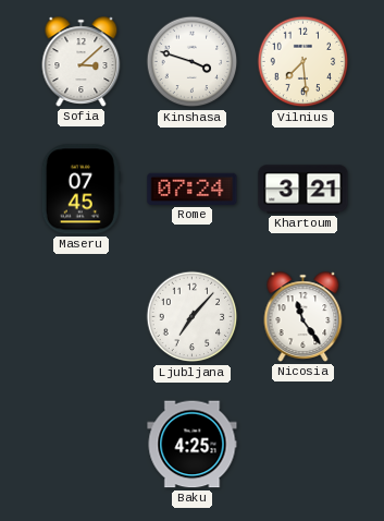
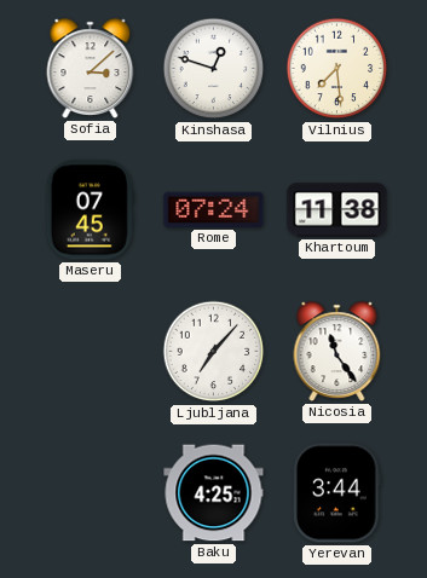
Kinshasa: 3:48 -> 12:48 (214, 69)
Khartoum: 3:21 -> 11:38 (337, 210)
Yerevan: none -> 3:44 (337, 493)
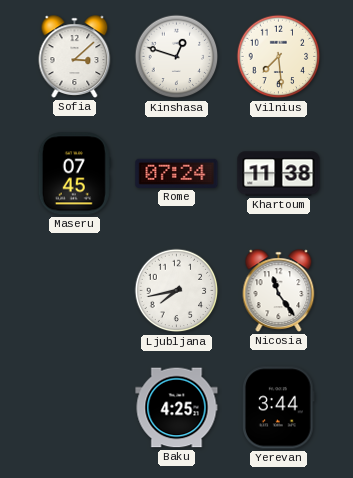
Ljubljana: 7:07 -> 7:43 (177, 291)
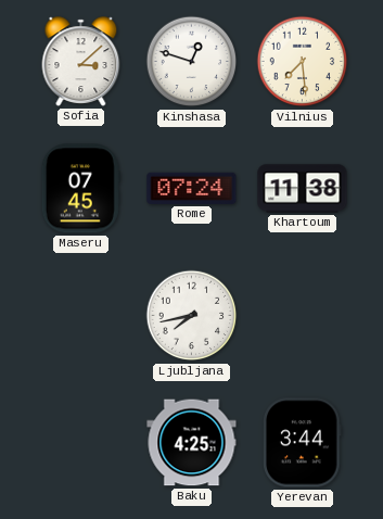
Nicosia: 11:24 -> none (279, 291)
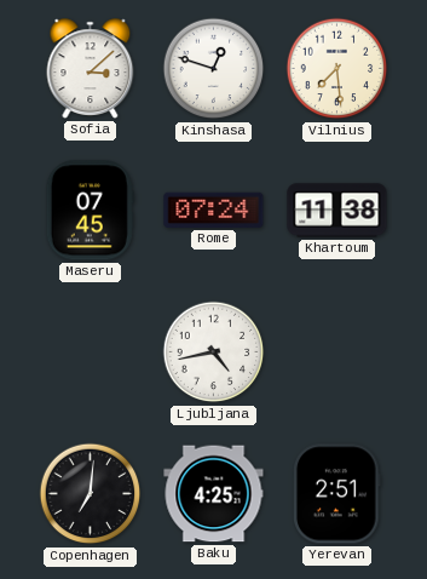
Ljubljana: 7:43 -> 4:43 (214, 352)
Copenhagen: none -> 7:01 (91, 494)
Yerevan: 3:44 -> 2:51 (337, 494)
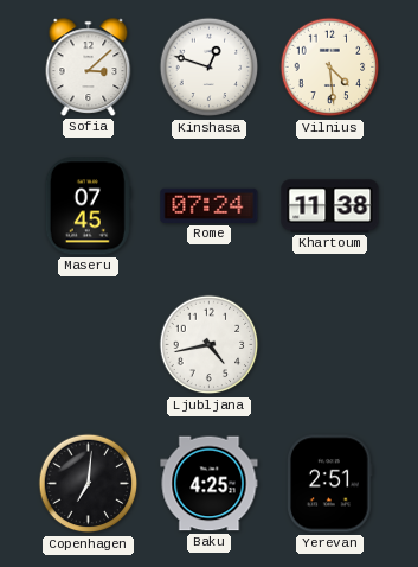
Vilnius: 7:29 -> 4:29 (330, 68)
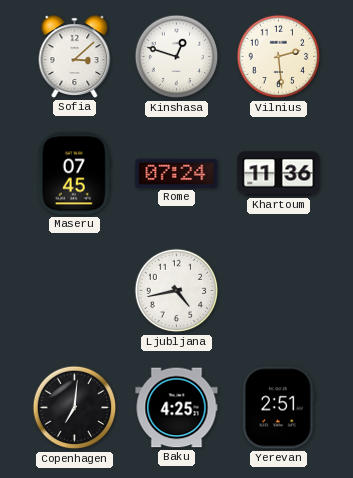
Vilnius: 4:29 -> 2:29 (279, 57)
Khartoum: 11:38 -> 11:36 (279, 174)
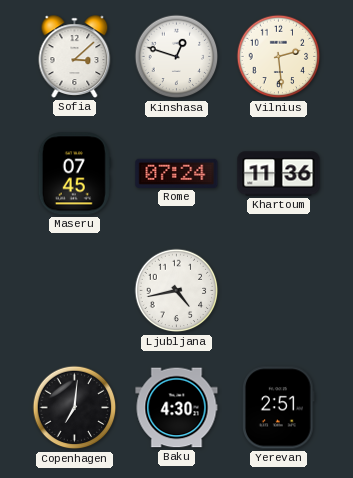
Baku: 4:25 -> 4:30 (177, 408)
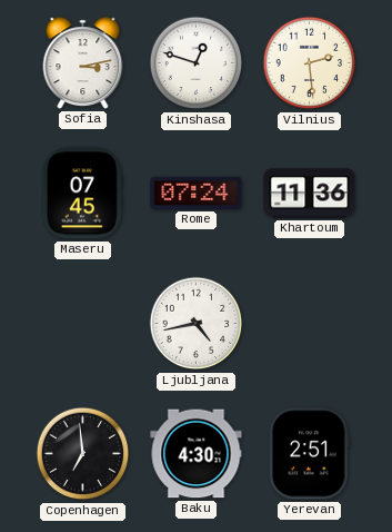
Sofia: 3:08 -> 3:13 (83, 63)
Copenhagen: 7:01 -> 6:59 (83, 454)
